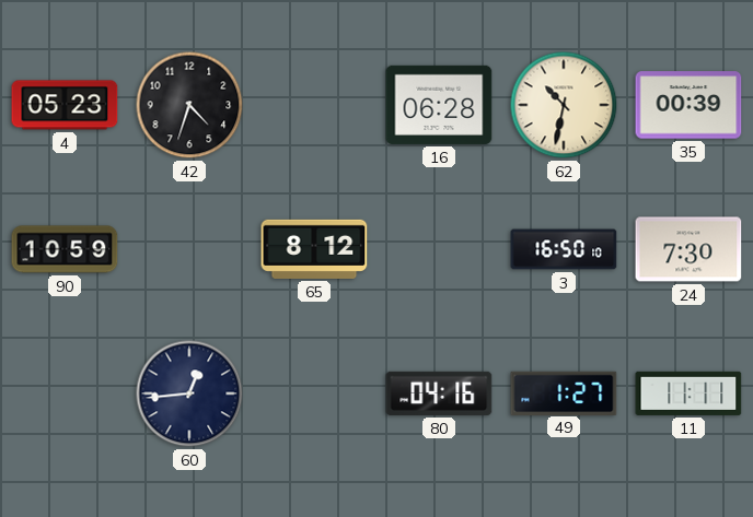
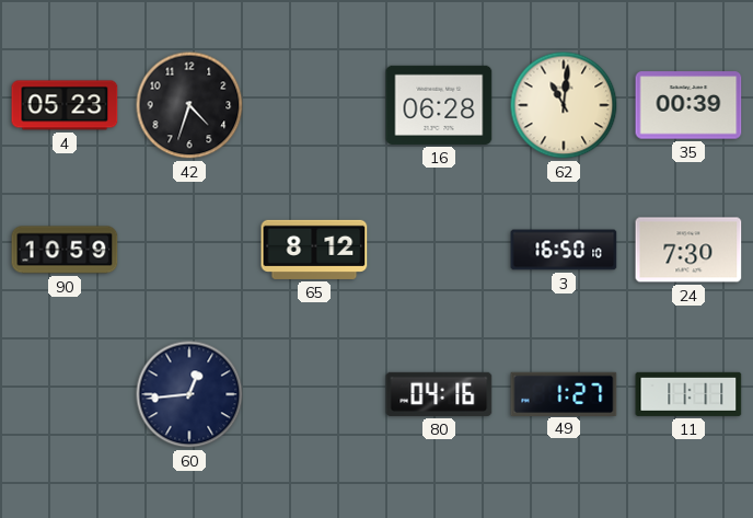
62: 10:32 -> 11:01 (564, 105)
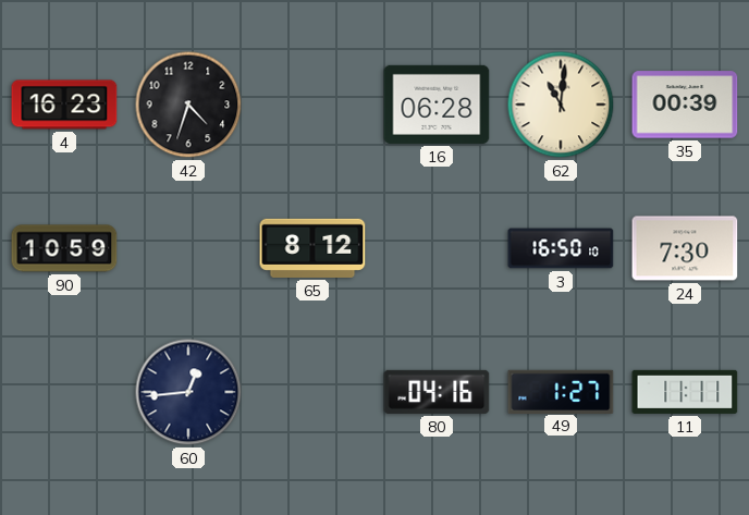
4: 05:23 -> 16:23 (64, 105)
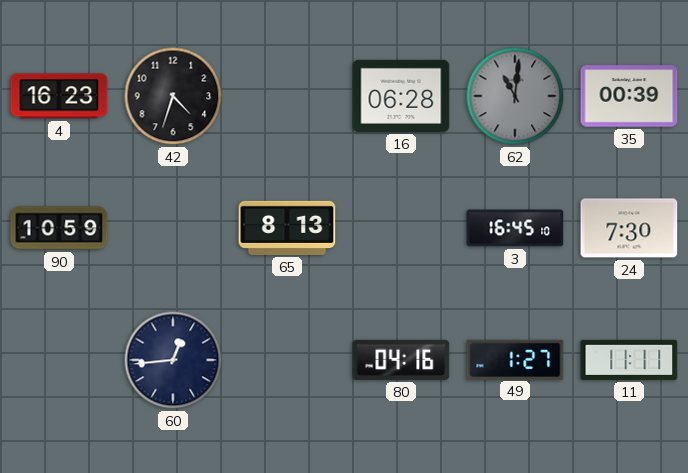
62 dial: cream -> grey (515, 96)
65: 8:12 -> 8:13 (287, 228)
3: 16:50 -> 16:45 (515, 228)
